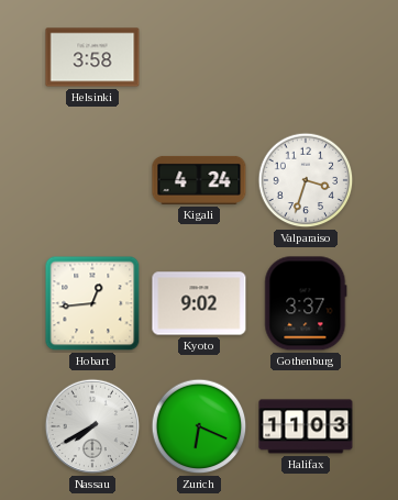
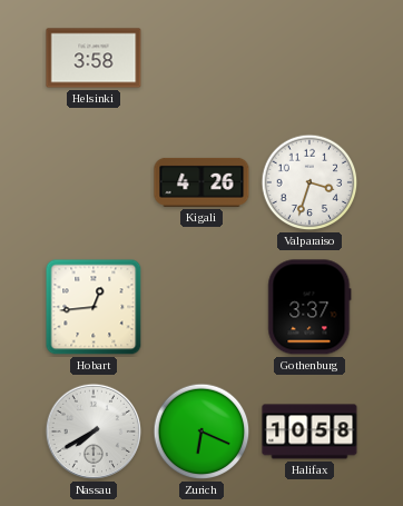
Kigali: 4:24 -> 4:26 (202, 182)
Kyoto: 9:02 -> none (199, 303)
Halifax: 11:03 -> 10:58 (309, 431)
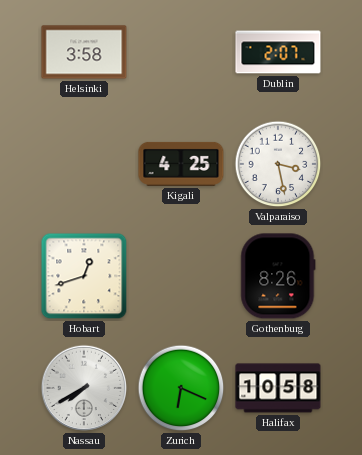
Dublin: none -> 2:07 (278, 52)
Kigali: 4:26 -> 4:25 (181, 164)
Valparaiso: 3:33 -> 3:28 (278, 164)
Hobart: 12:44 -> 12:42 (84, 276)
Gothenburg: 3:37 -> 8:26 (278, 276)
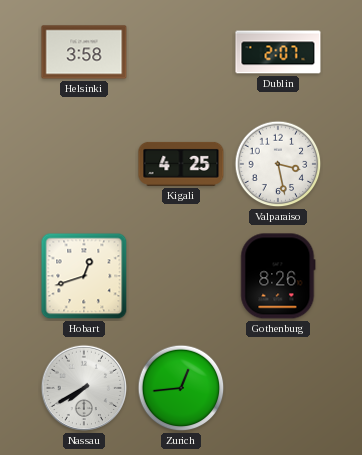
Zurich: 6:19 -> 12:44 (181, 388)
Halifax: 10:58 -> none (278, 388)
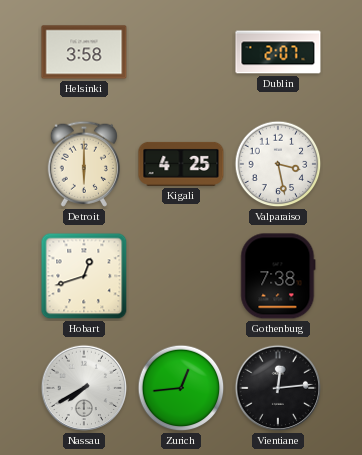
Detroit: none -> 6:00 (83, 164)
Gothenburg: 8:26 -> 7:38 (278, 276)
Vientiane: none -> 12:14 (278, 388)
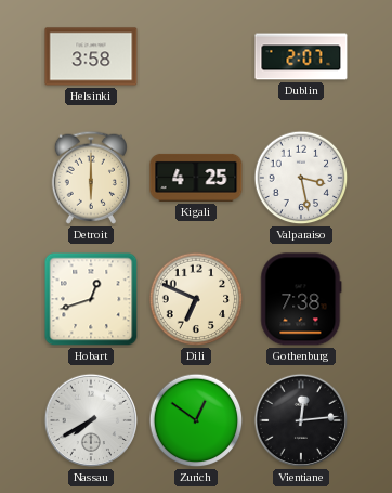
Dili: none -> 6:49 (196, 299)
Zurich: 12:44 -> 12:51 (196, 420)
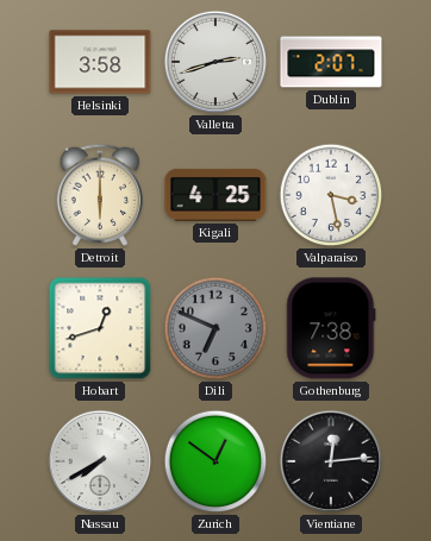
Valletta: none -> 2:42 (215, 62)
Dili dial: cream -> grey (215, 328)
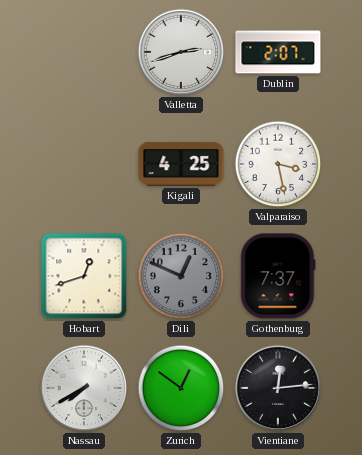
Helsinki: 3:58 -> none (100, 62)
Detroit: 6:00 -> none (99, 195)
Dili: 6:49 -> 12:49 (181, 276)
Gothenburg: 7:38 -> 7:37 (278, 276)
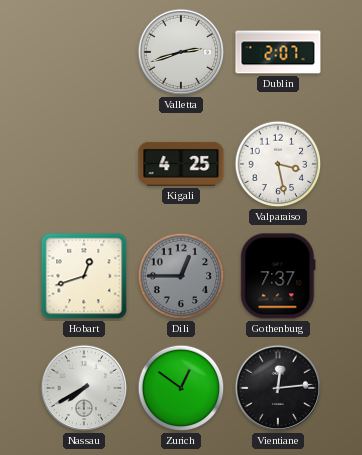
Dili: 12:49 -> 12:45 (181, 276)
